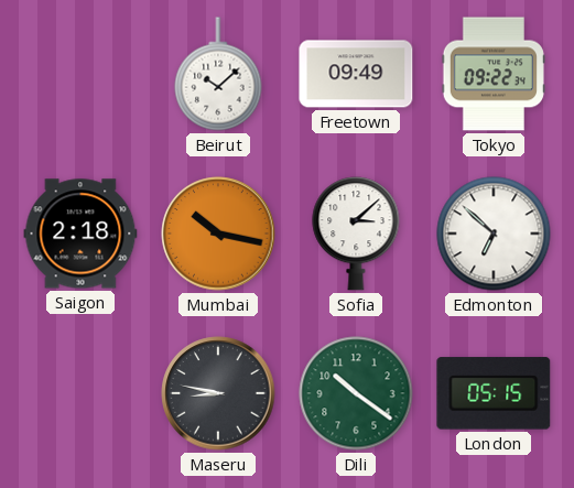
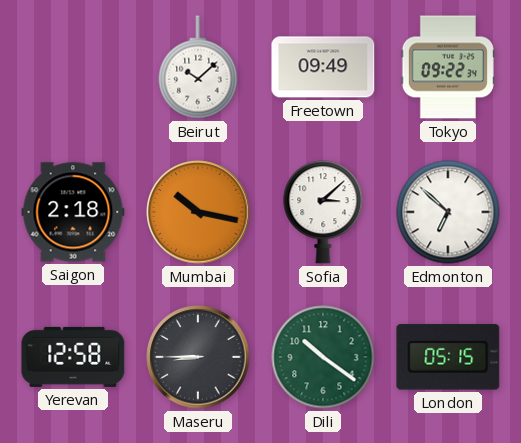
Yerevan: none -> 12:58 (73, 357)
Maseru: 8:47 -> 8:45 (198, 357)
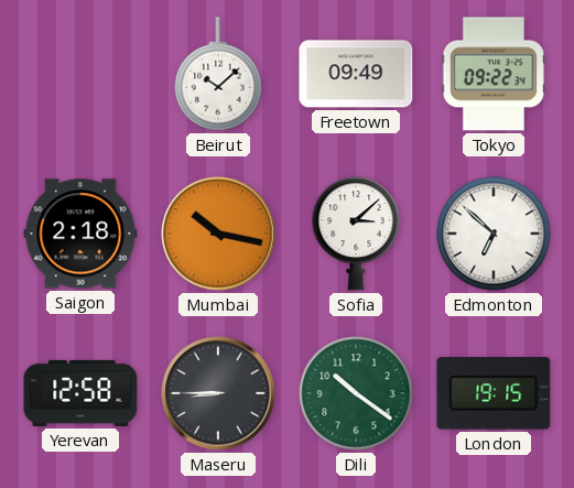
London: 05:15 -> 19:15 (494, 393)
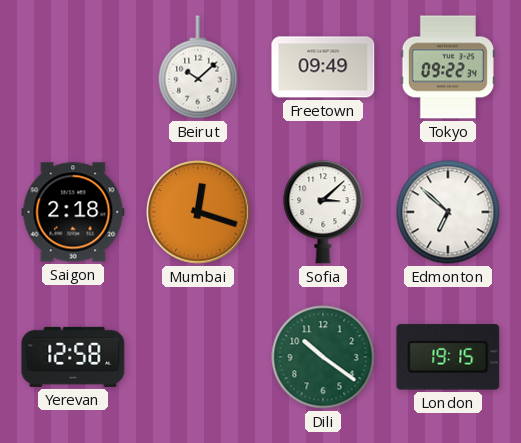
Mumbai: 10:17 -> 12:18 (198, 212)
Maseru: 8:45 -> none (218, 393)
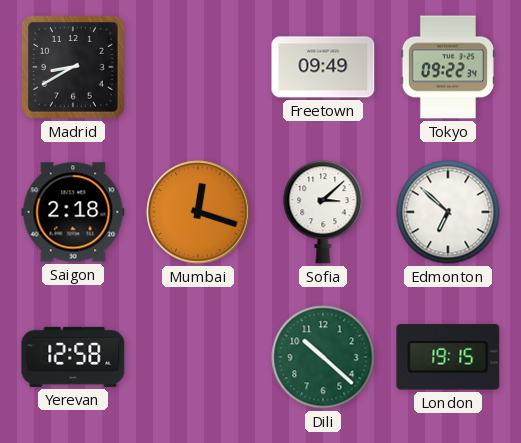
Madrid: none -> 8:40 (74, 68)
Beirut: 10:08 -> none (198, 67)
Dili: 10:21 -> 10:22 (323, 357)
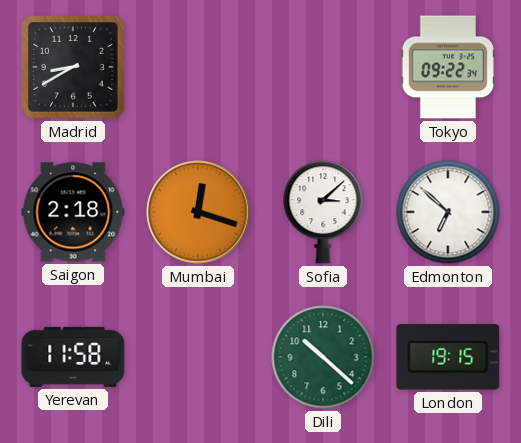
Freetown: 09:49 -> none (323, 67)
Yerevan: 12:58 -> 11:58 (73, 357)
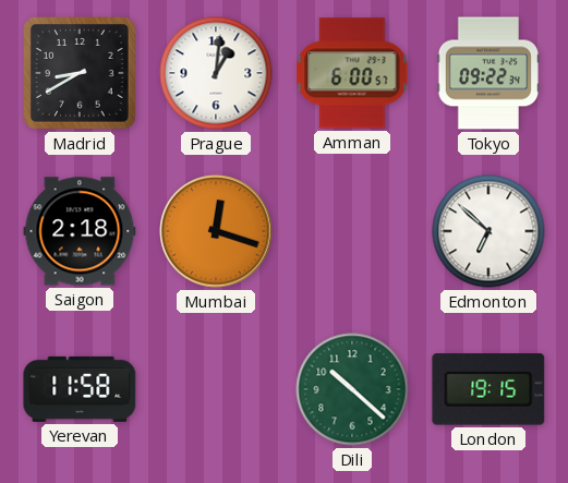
Prague: none -> 1:01 (216, 73)
Amman: none -> 6:00 (352, 73)
Sofia: 3:08 -> none (323, 212)
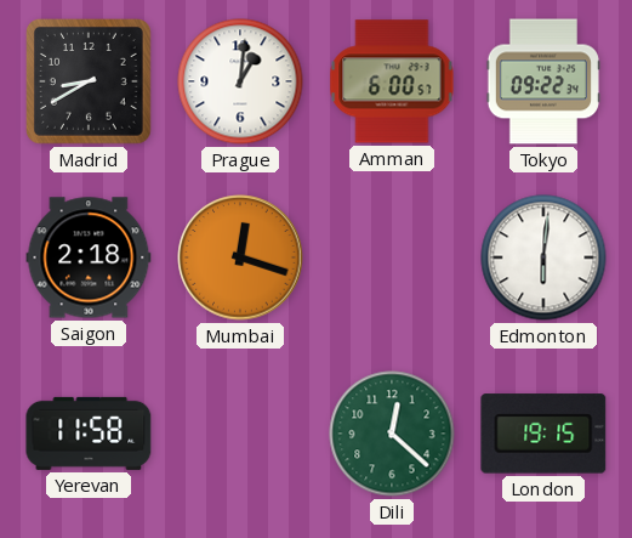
Edmonton: 6:52 -> 6:01 (543, 257)
Dili: 10:22 -> 12:22 (392, 434)
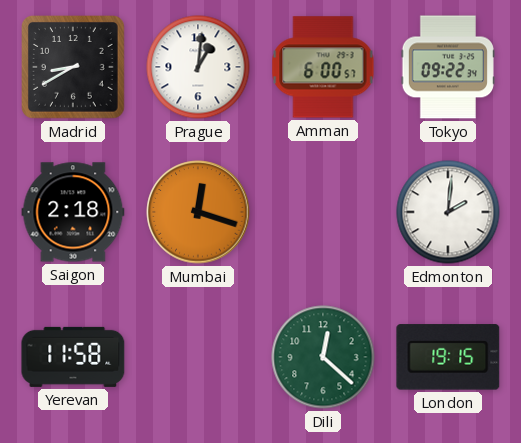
Edmonton: 6:01 -> 2:01 (448, 212)
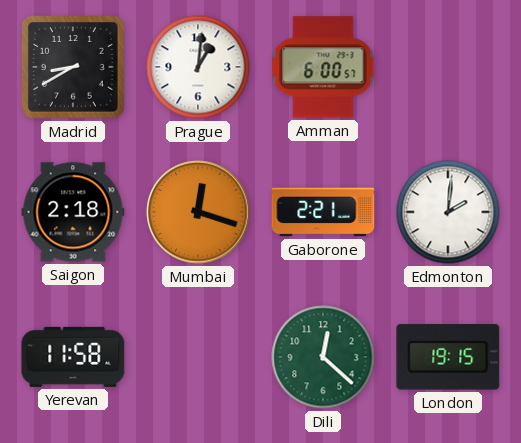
Tokyo: 09:22 -> none (448, 67)
Gaborone: none -> 2:21 (323, 212)
